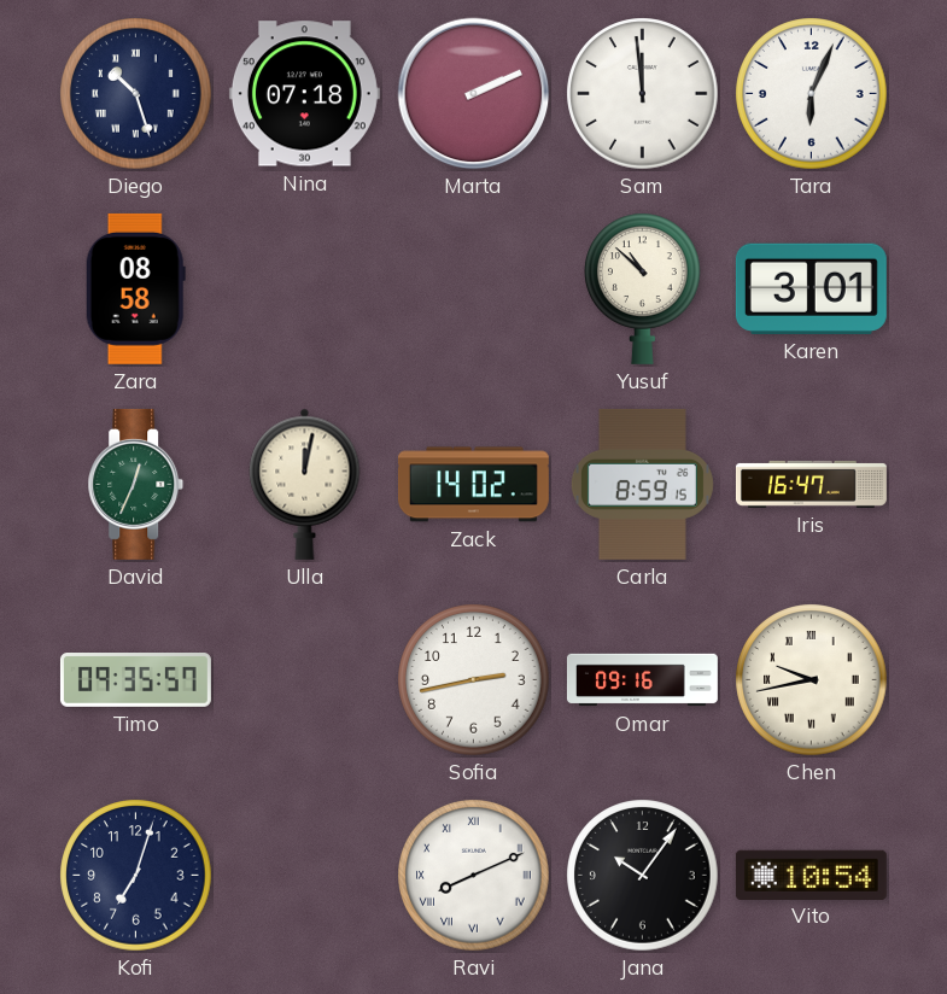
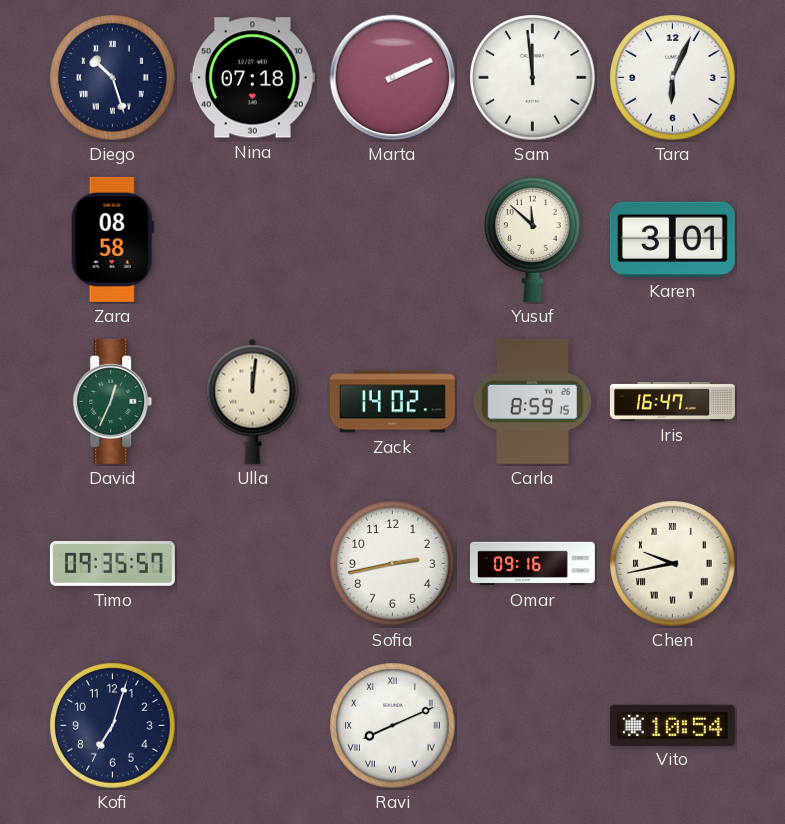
Yusuf: 10:52 -> 11:52 (533, 239)
Ulla: 12:02 -> 12:01 (253, 401)
Jana: 10:06 -> none (643, 876)
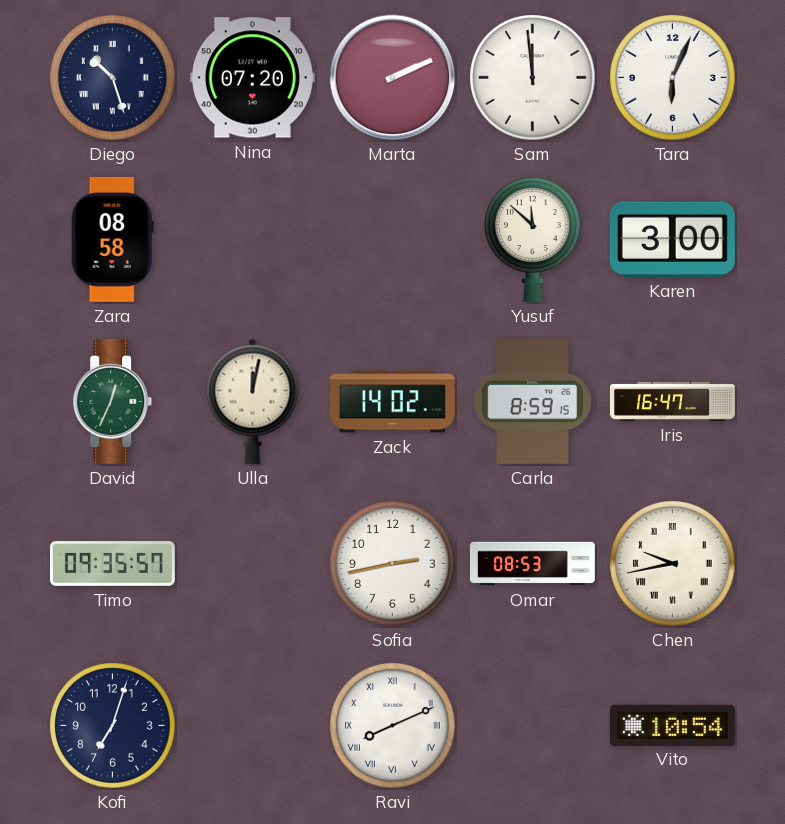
Nina: 07:18 -> 07:20 (252, 78)
Karen: 3:01 -> 3:00 (672, 239)
Ulla: 12:01 -> 12:02 (253, 401)
Omar: 09:16 -> 08:53 (532, 564)
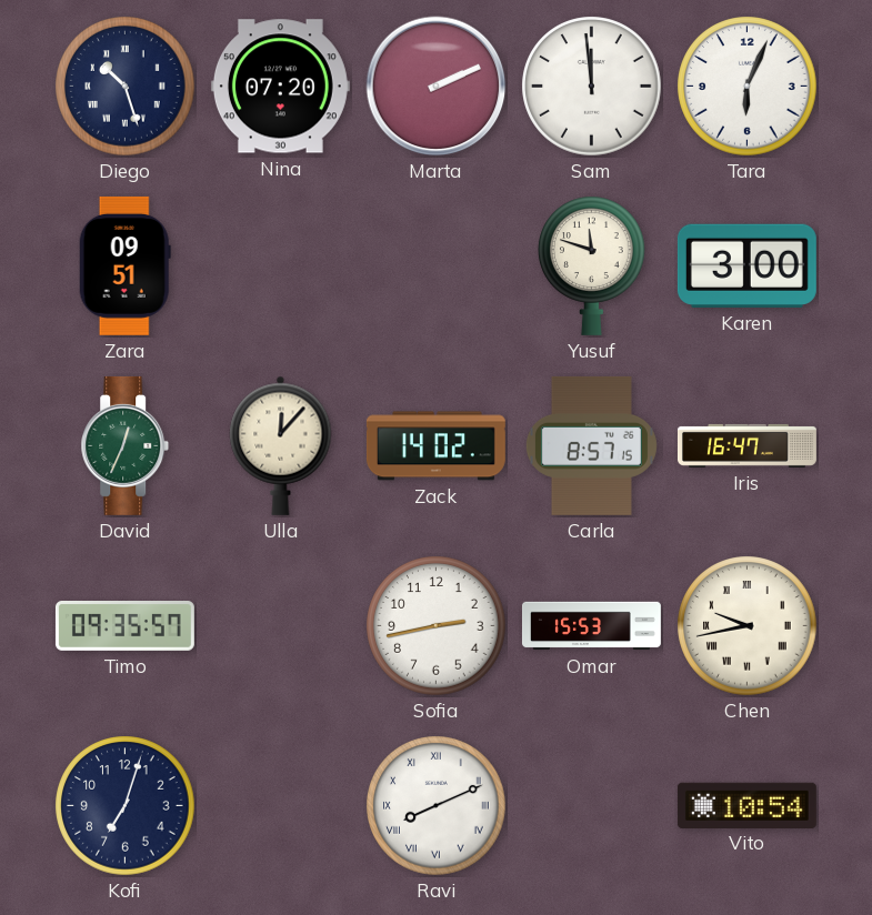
Zara: 08:58 -> 09:51 (124, 265)
Yusuf: 11:52 -> 11:48 (592, 265)
Ulla: 12:02 -> 12:07 (281, 445)
Carla: 8:59 -> 8:57 (591, 445)
Omar: 08:53 -> 15:53 (591, 626)
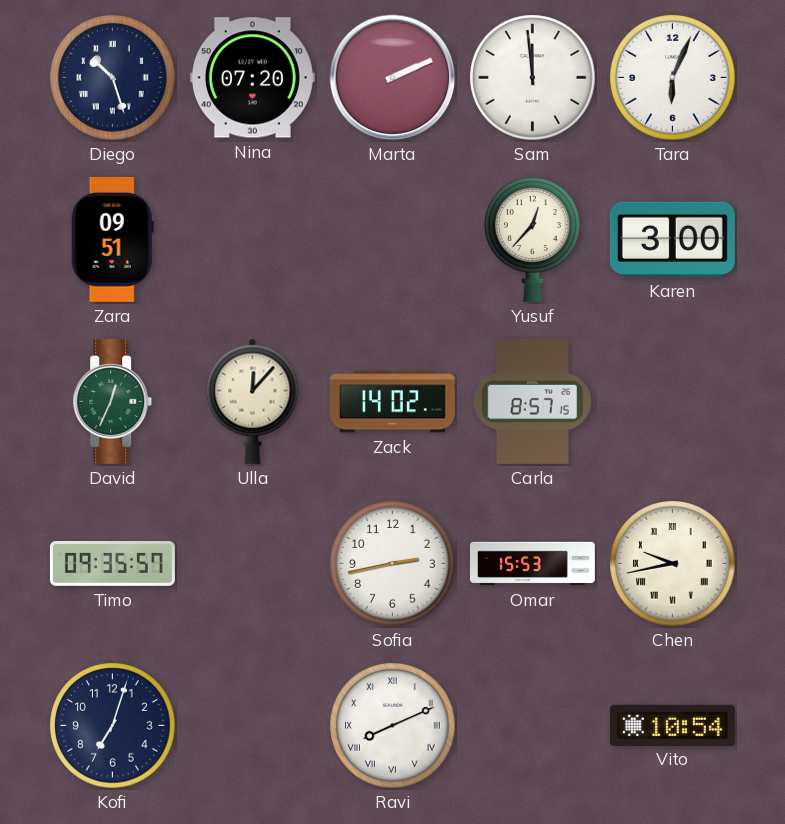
Yusuf: 11:48 -> 12:37 (533, 239)
Iris: 16:47 -> none (746, 445)
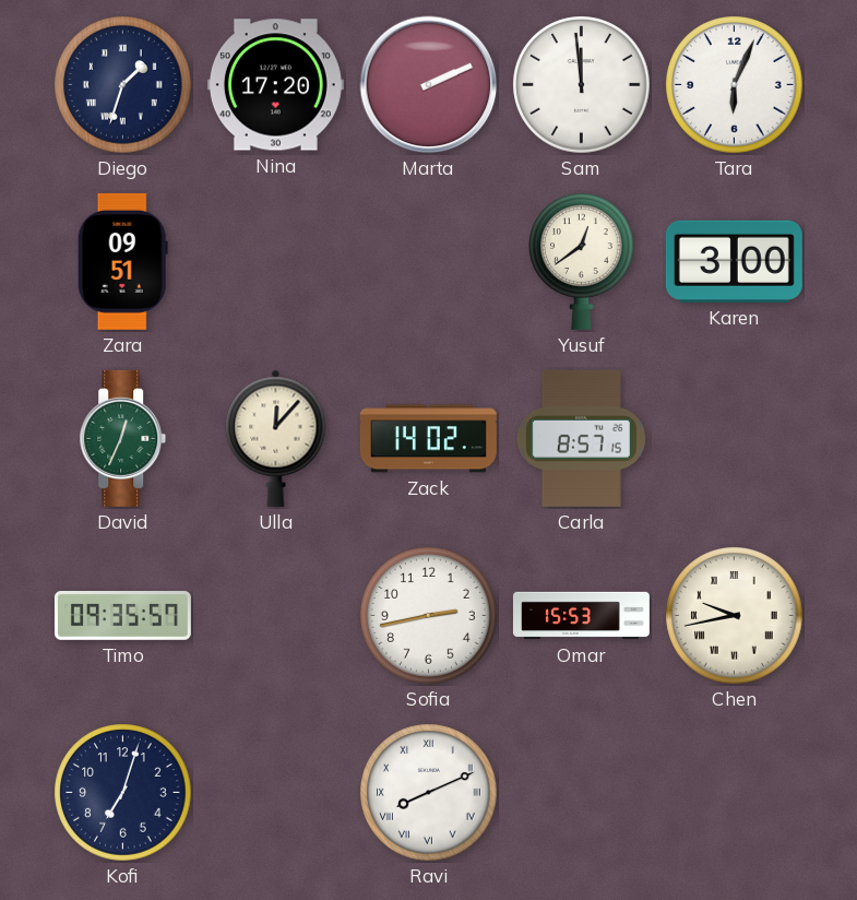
Diego: 10:27 -> 1:33 (123, 85)
Nina: 07:20 -> 17:20 (275, 85)
Yusuf: 12:37 -> 12:39 (582, 261)
Vito: 10:54 -> none (672, 725)
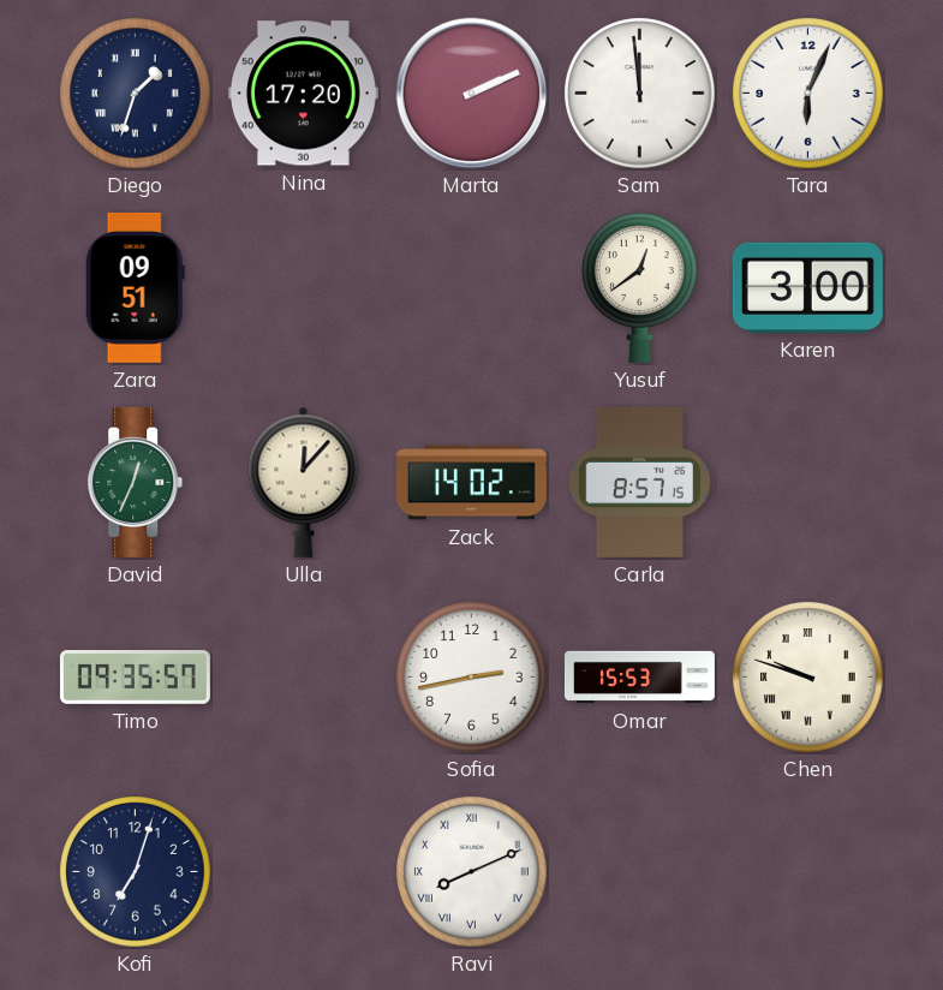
Chen: 9:43 -> 9:48 (808, 678)
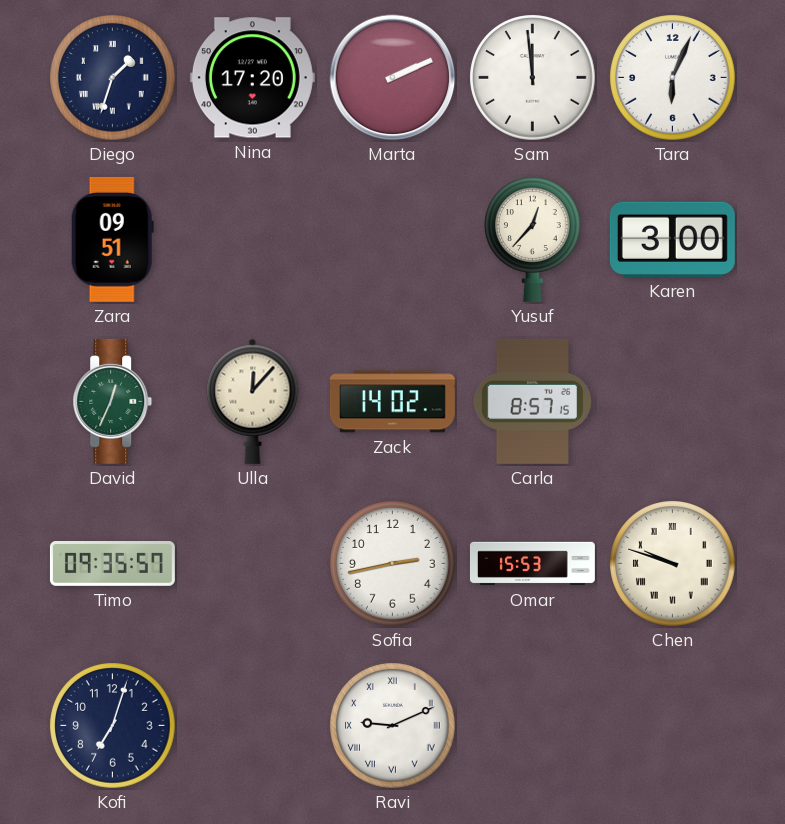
Yusuf: 12:39 -> 12:37 (533, 239)
Ravi: 8:11 -> 9:11 (393, 726)
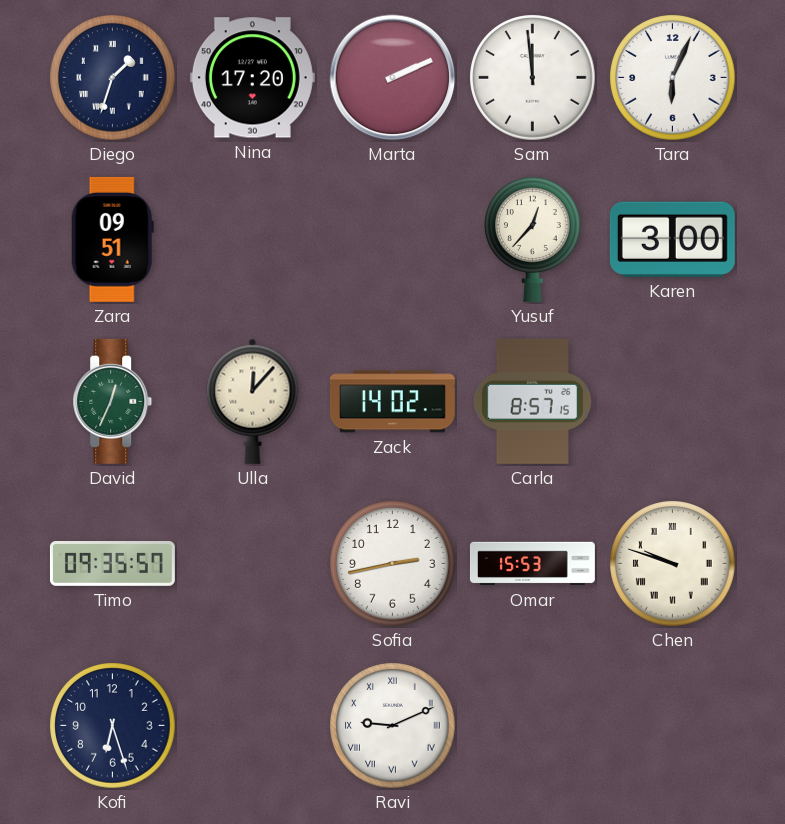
Kofi: 7:03 -> 6:27 (113, 726)
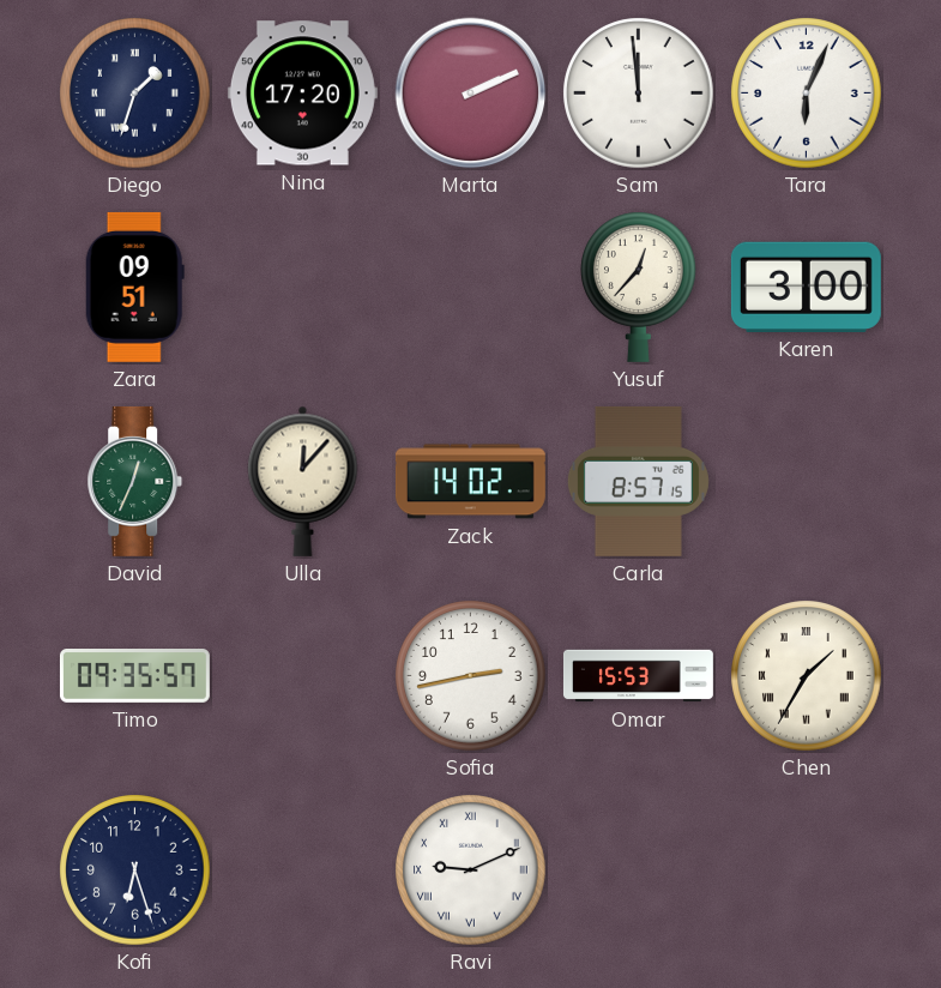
Chen: 9:48 -> 1:35 (807, 676)
